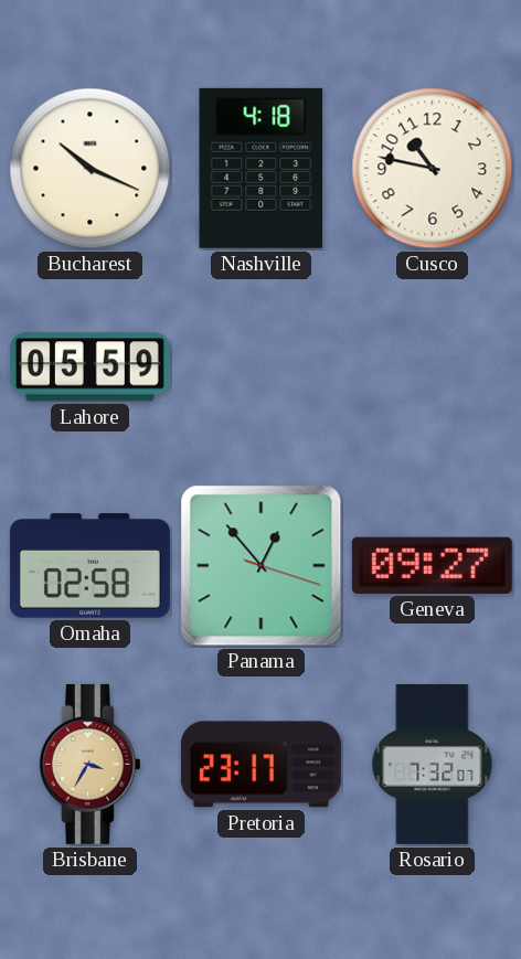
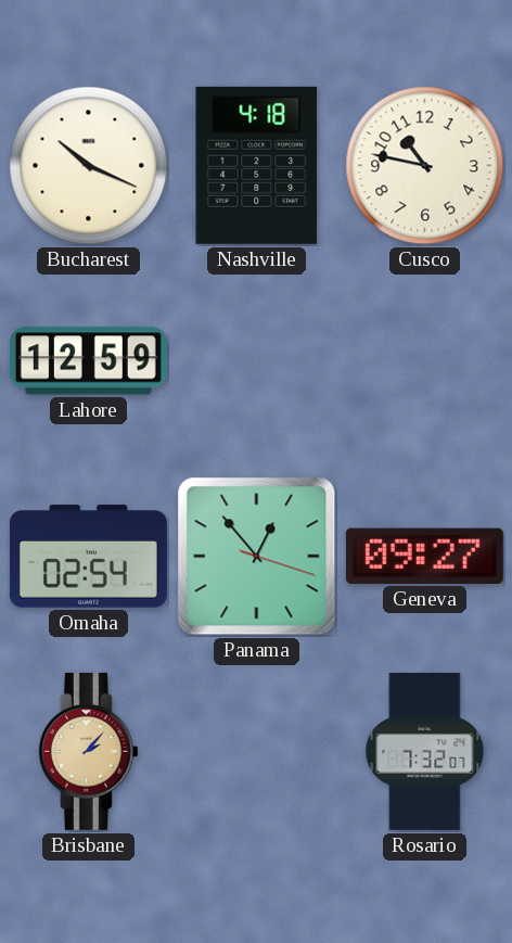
Lahore: 05:59 -> 12:59 (88, 361)
Omaha: 02:58 -> 02:54 (88, 557)
Brisbane: 3:35 -> 2:07 (88, 751)
Pretoria: 23:17 -> none (260, 765)
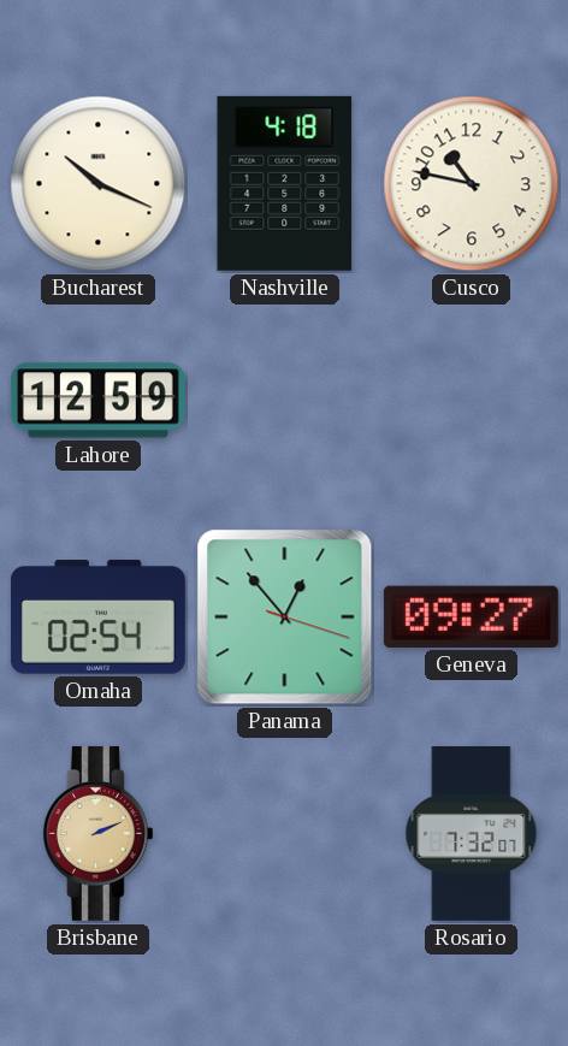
Brisbane: 2:07 -> 2:11 (97, 833)
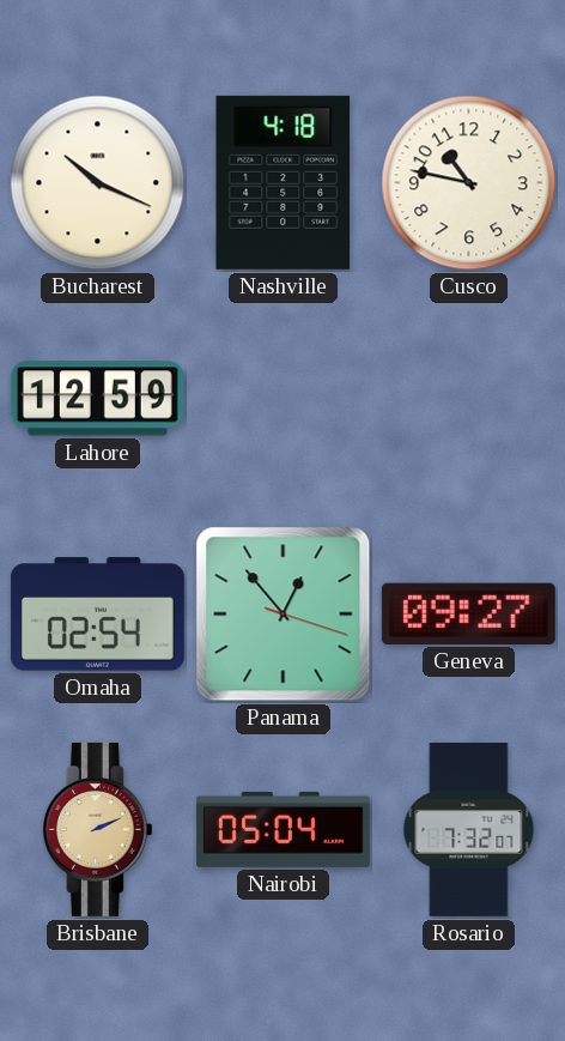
Nairobi: none -> 05:04 (282, 829)
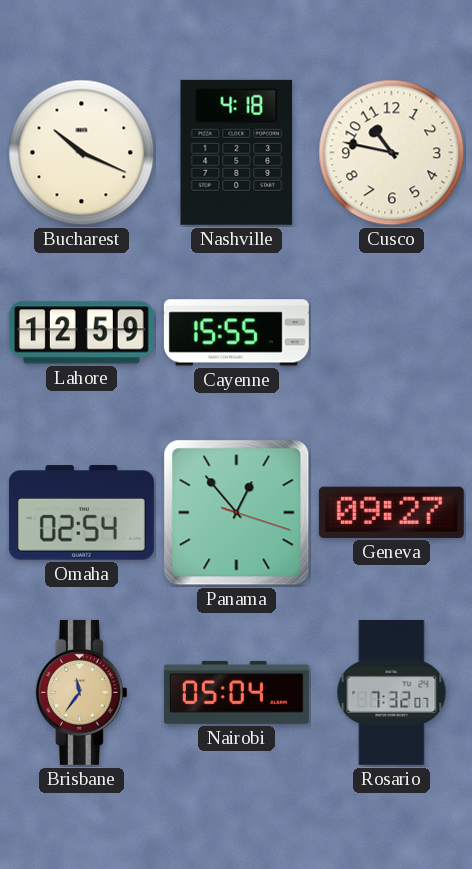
Cayenne: none -> 15:55 (236, 333)
Brisbane: 2:11 -> 11:36 (81, 692)
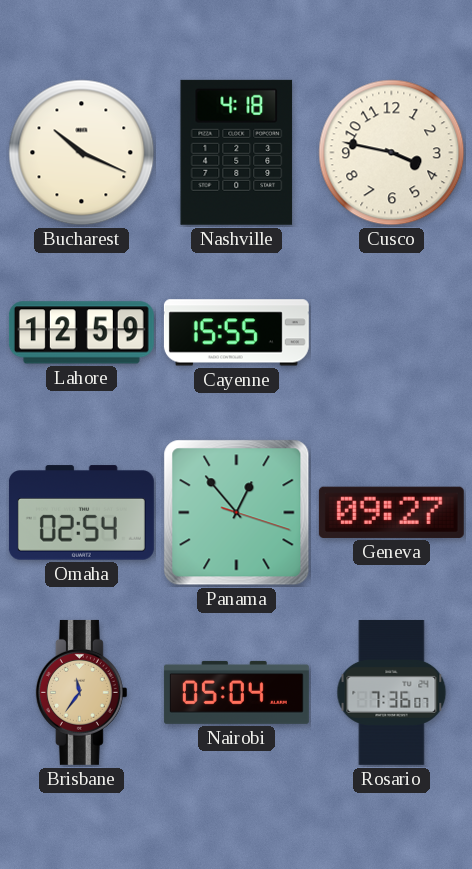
Cusco: 10:47 -> 3:47 (392, 153)
Rosario: 7:32 -> 7:36 (392, 692)
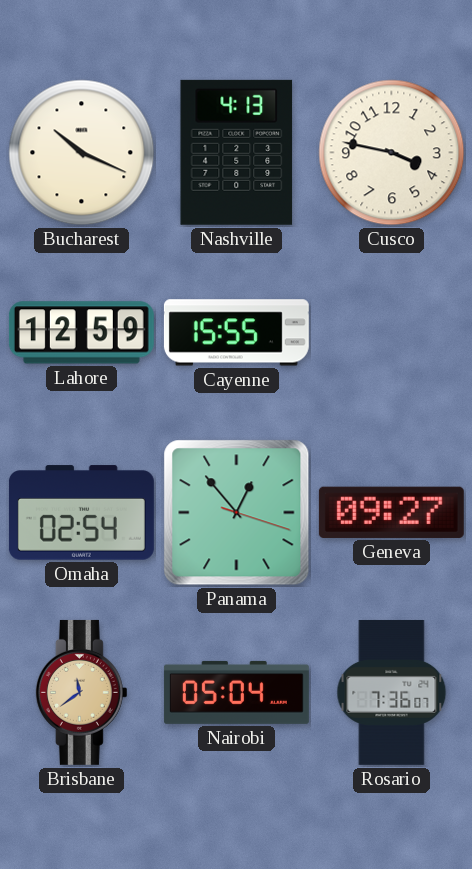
Nashville: 4:18 -> 4:13 (237, 152)
Brisbane: 11:36 -> 11:39 (81, 692)
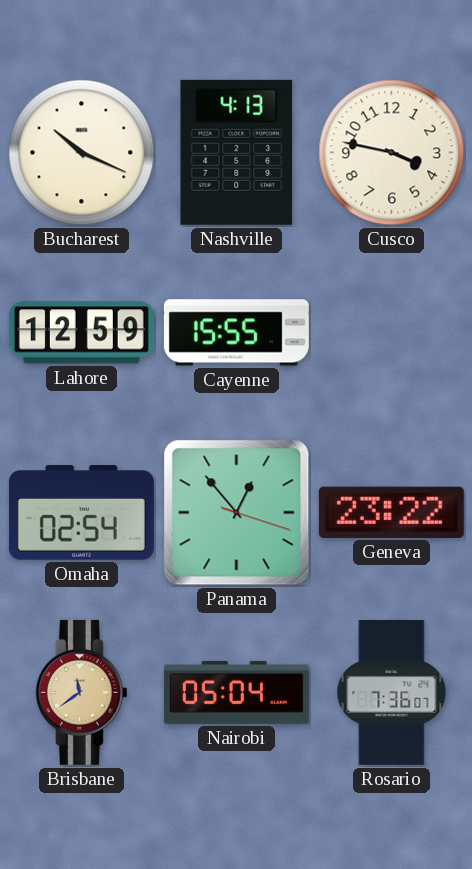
Geneva: 09:27 -> 23:22 (391, 512)
